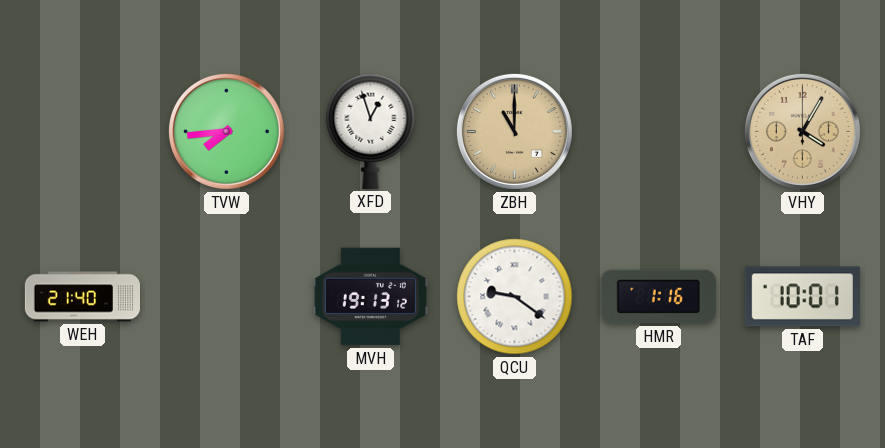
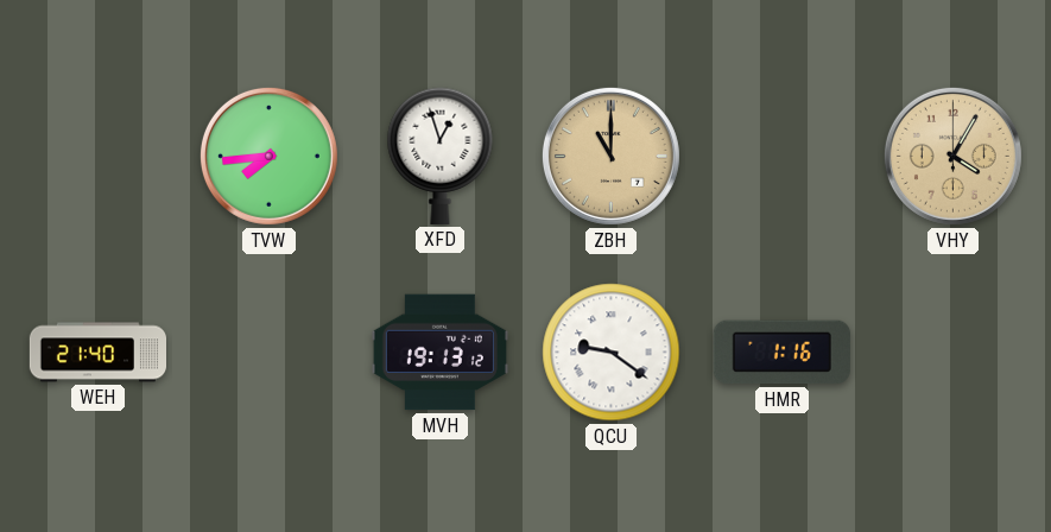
TAF: 10:01 -> none (802, 297)
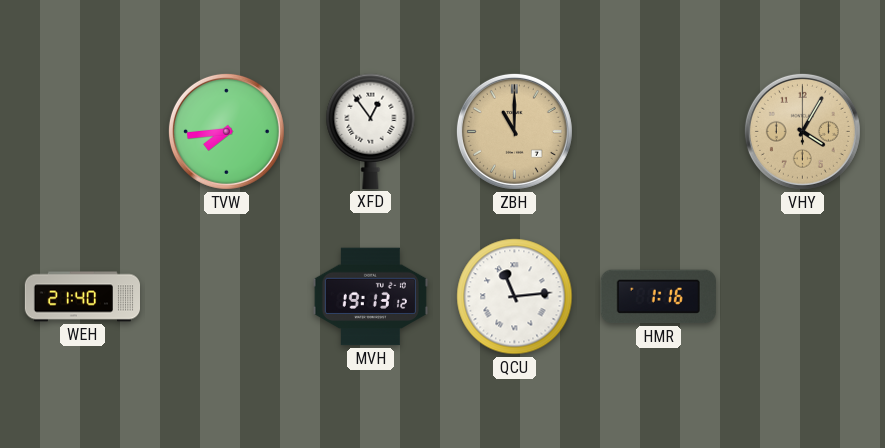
XFD: 12:57 -> 12:54 (371, 131)
QCU: 9:21 -> 11:14 (515, 297)
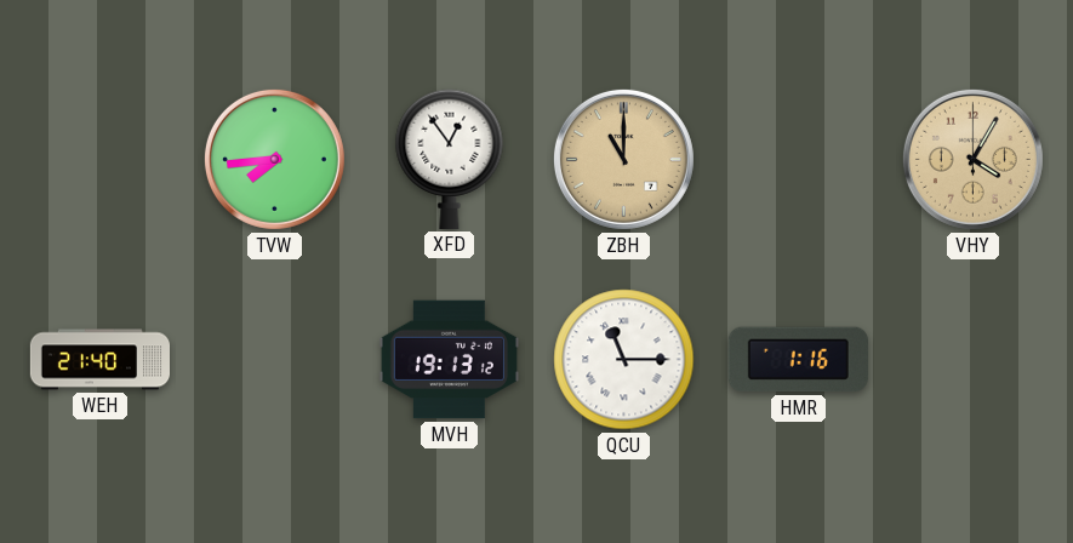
QCU: 11:14 -> 11:15 (624, 360)
